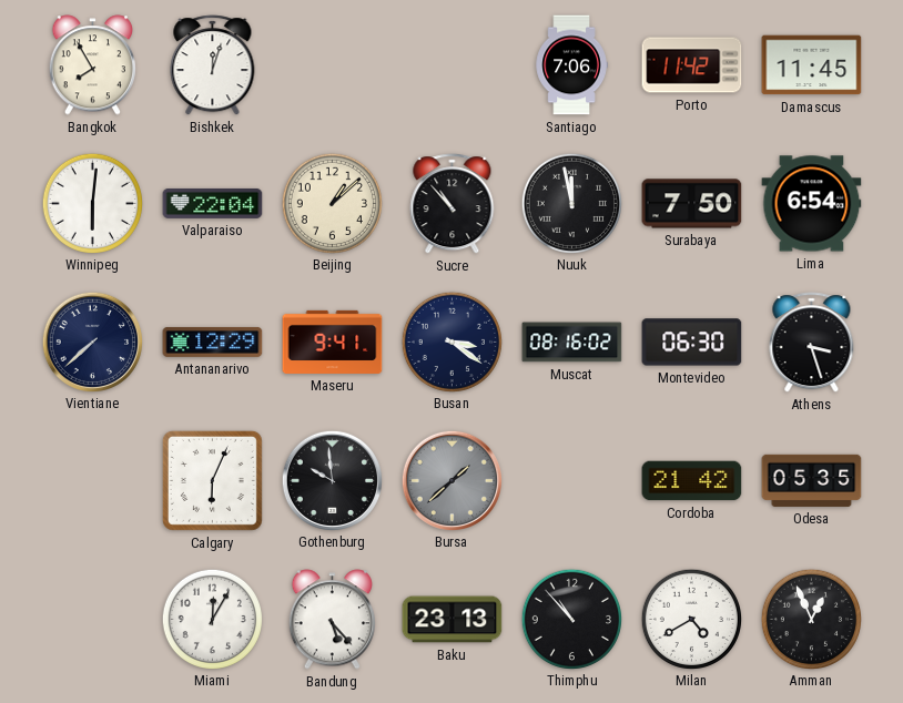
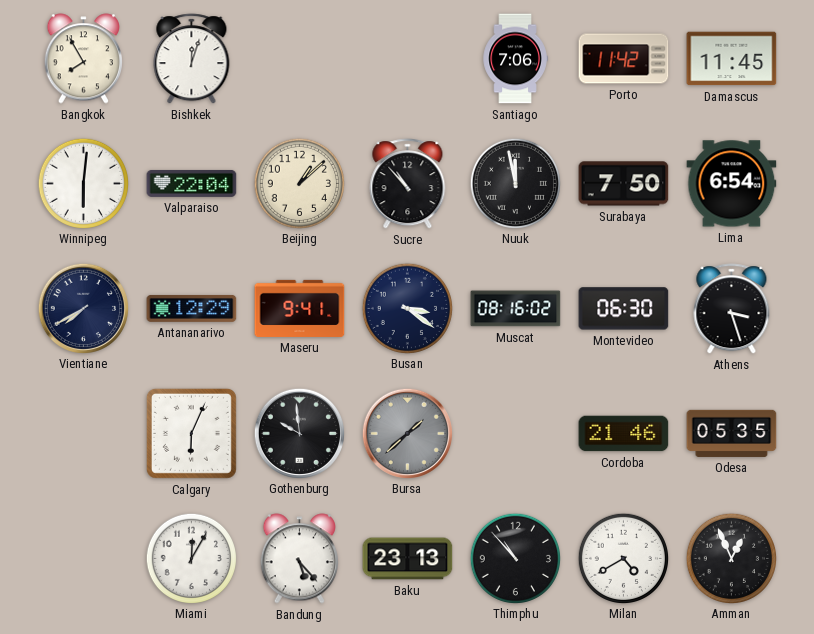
Vientiane: 7:38 -> 7:40 (83, 308)
Cordoba: 21:42 -> 21:46 (624, 434)
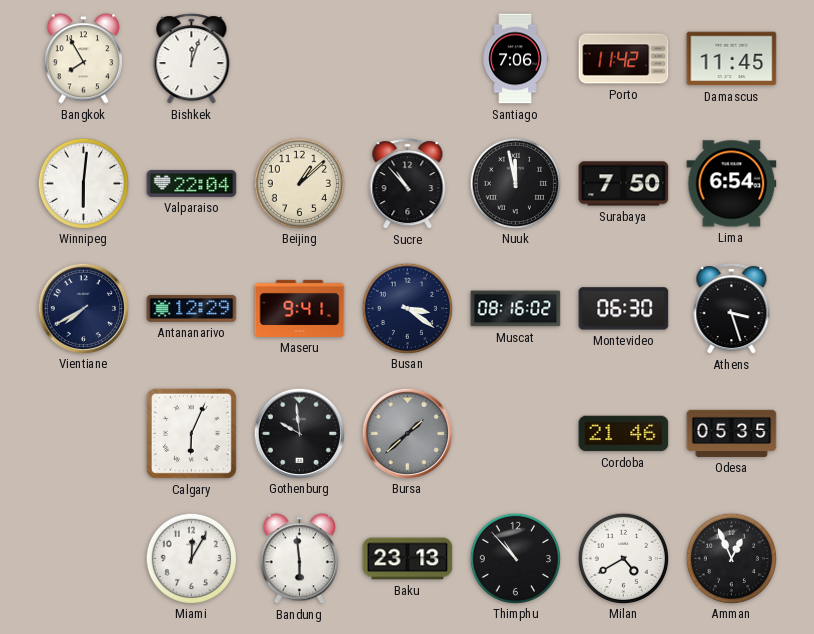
Bandung: 5:23 -> 5:59 (299, 559)
